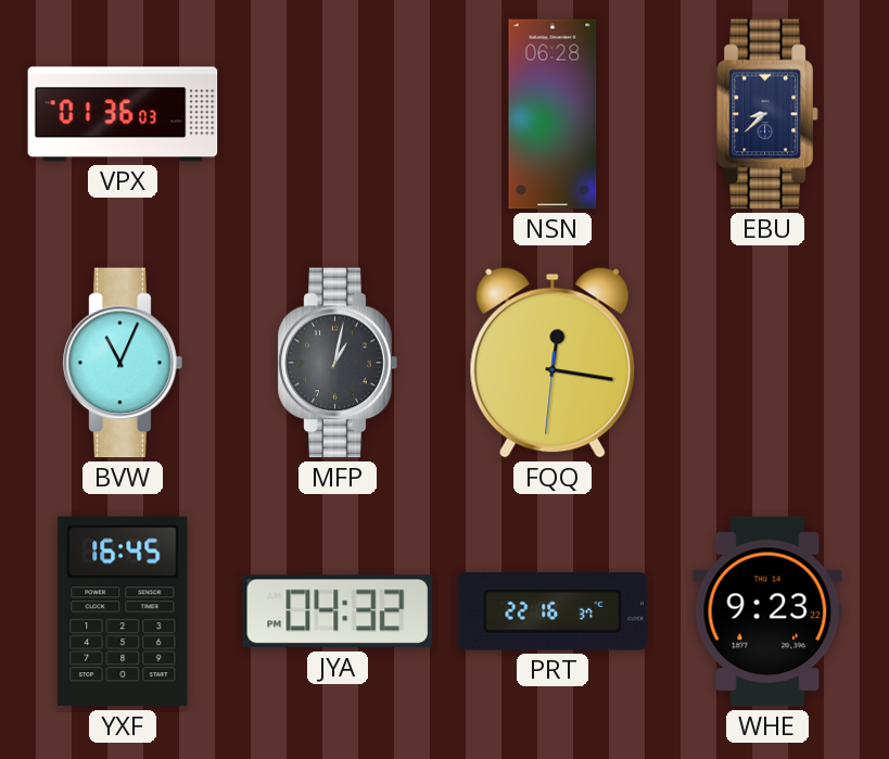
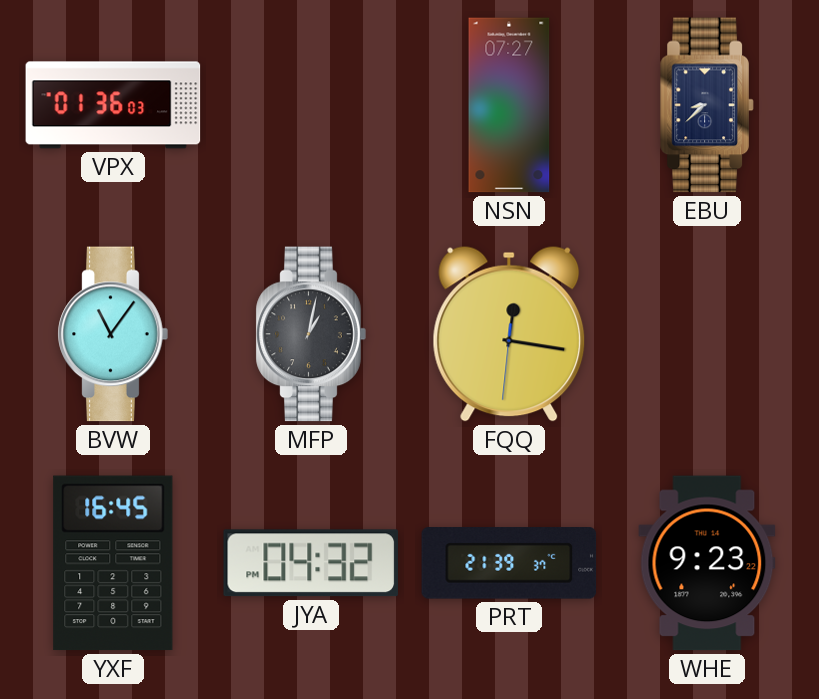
NSN: 06:28 -> 07:27 (509, 105)
BVW: 11:04 -> 11:06 (113, 334)
PRT: 22:16 -> 21:39 (509, 563)
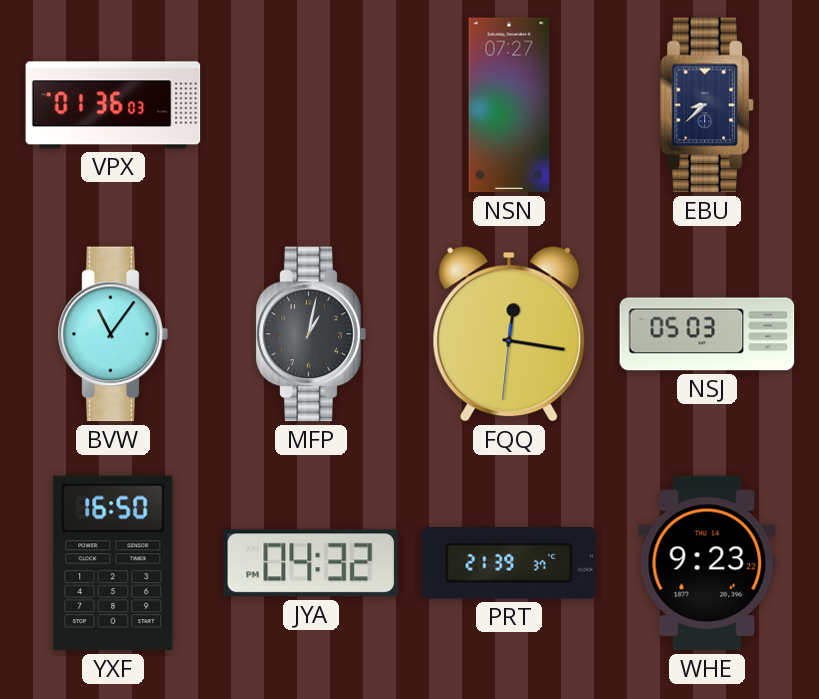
NSJ: none -> 05:03 (707, 334)
YXF: 16:45 -> 16:50 (113, 563)
